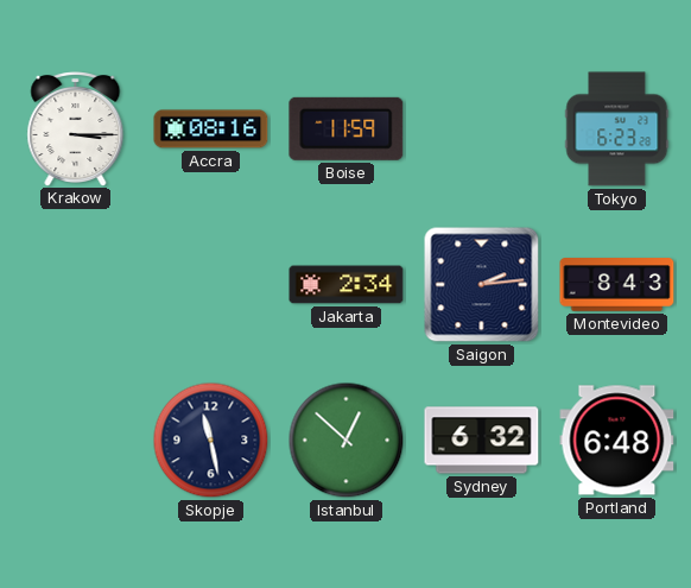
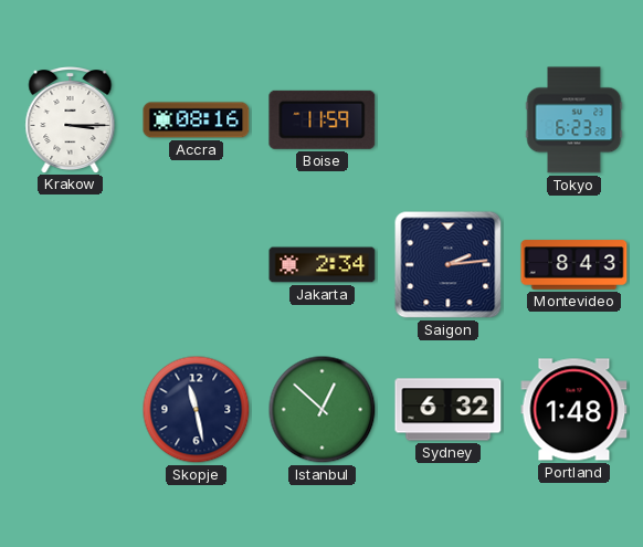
Portland: 6:48 -> 1:48 (575, 410)
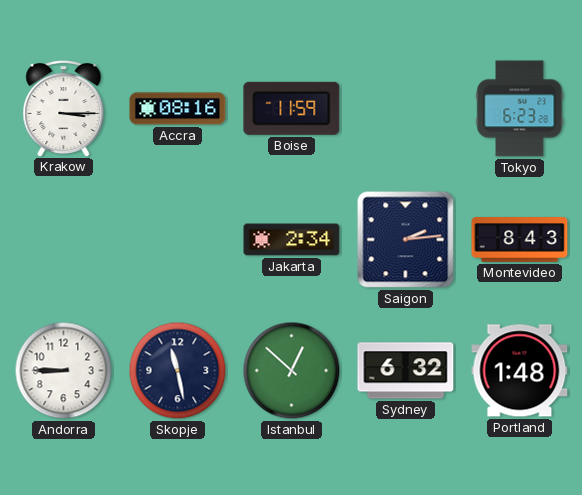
Andorra: none -> 8:45 (64, 371)
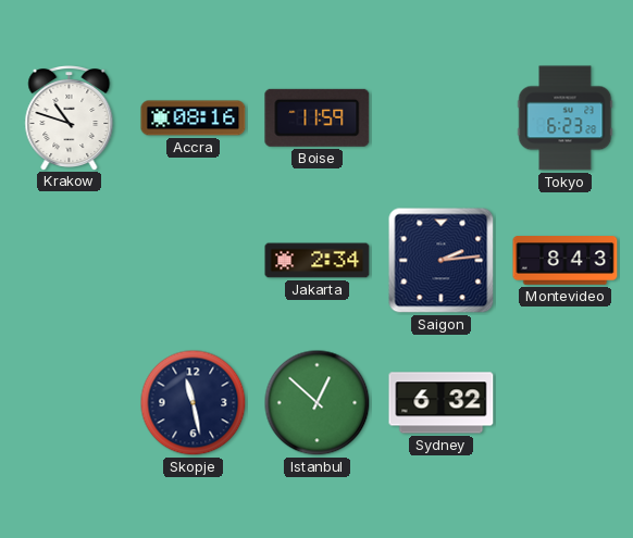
Krakow: 3:15 -> 10:48 (70, 118)
Andorra: 8:45 -> none (64, 371)
Portland: 1:48 -> none (520, 371)
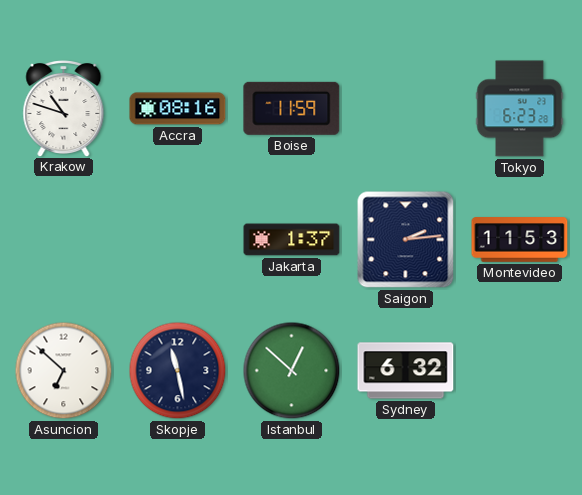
Jakarta: 2:34 -> 1:37 (292, 240)
Montevideo: 8:43 -> 11:53 (520, 240)
Asuncion: none -> 6:52 (64, 371)
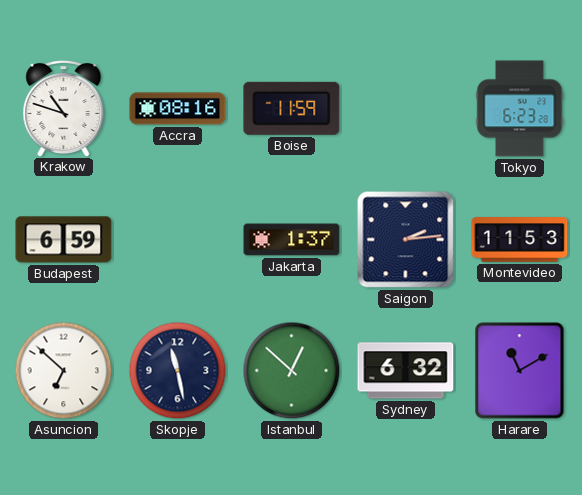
Budapest: none -> 6:59 (64, 240)
Harare: none -> 11:10 (520, 371)
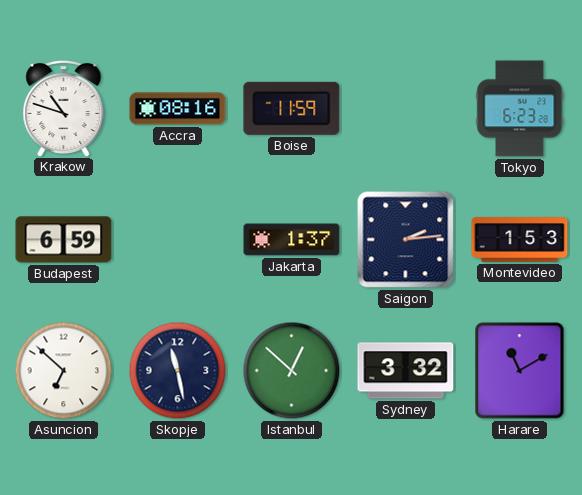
Montevideo: 11:53 -> 1:53 (520, 240)
Sydney: 6:32 -> 3:32 (406, 371)
